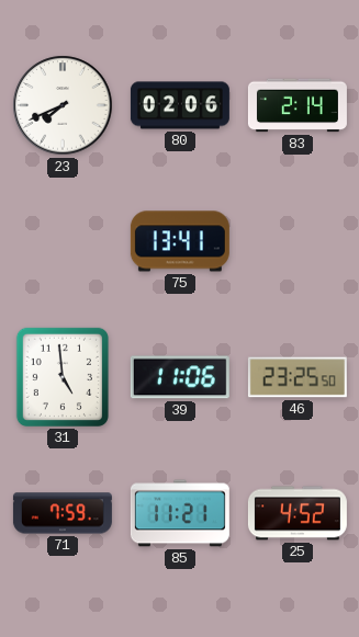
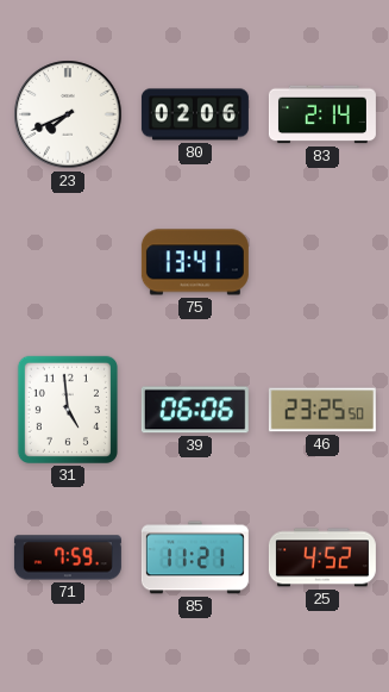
39: 11:06 -> 06:06 (195, 410)
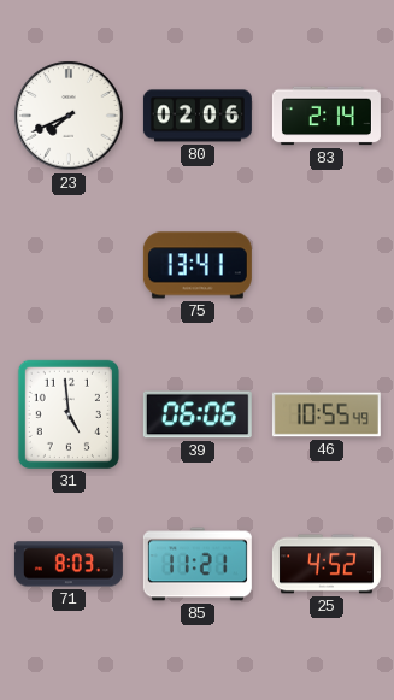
46: 23:25 -> 10:55 (327, 414)
71: 7:59 -> 8:03 (69, 564)
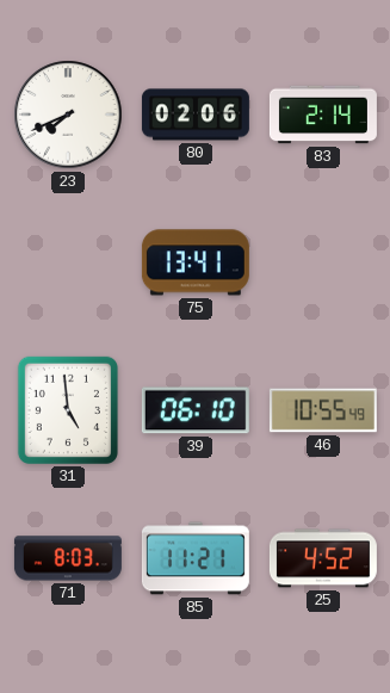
39: 06:06 -> 06:10 (196, 410)
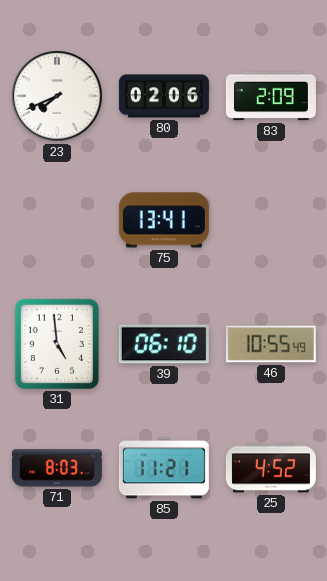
83: 2:14 -> 2:09 (271, 96)
